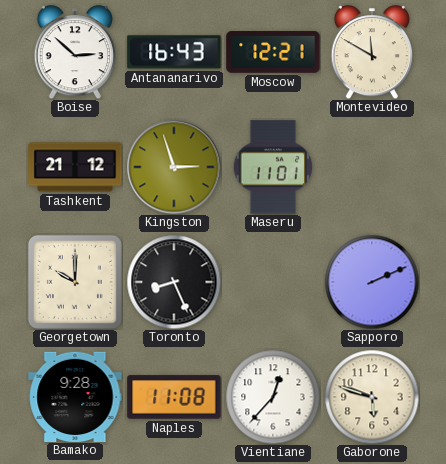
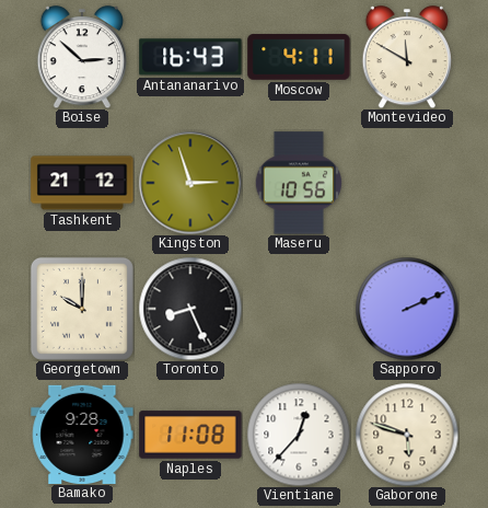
Moscow: 12:21 -> 4:11 (299, 57)
Maseru: 11:01 -> 10:56 (298, 183)
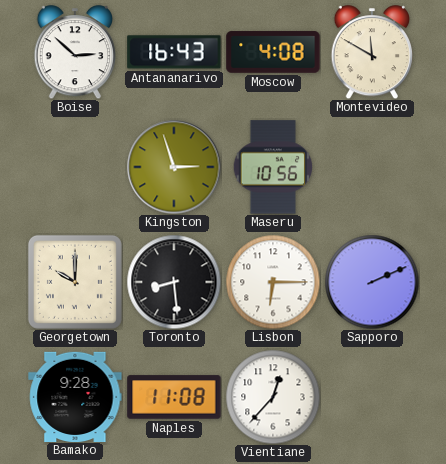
Moscow: 4:11 -> 4:08 (273, 52)
Tashkent: 21:12 -> none (82, 183)
Toronto: 8:26 -> 8:29 (174, 282)
Lisbon: none -> 6:15 (273, 282)
Gaborone: 5:48 -> none (407, 435)
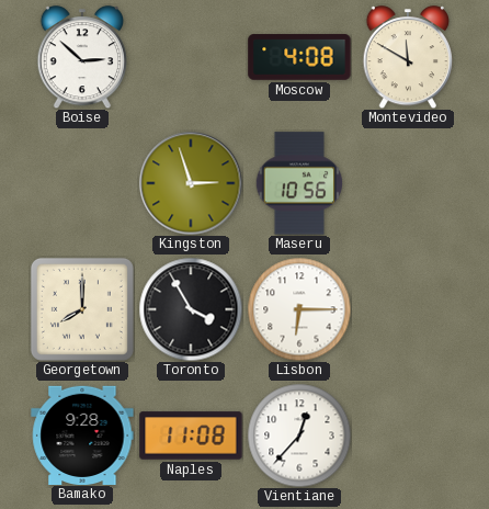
Antananarivo: 16:43 -> none (174, 52)
Georgetown: 10:00 -> 8:00 (82, 309)
Toronto: 8:29 -> 3:55 (191, 309)
Sapporo: 2:11 -> none (372, 282)
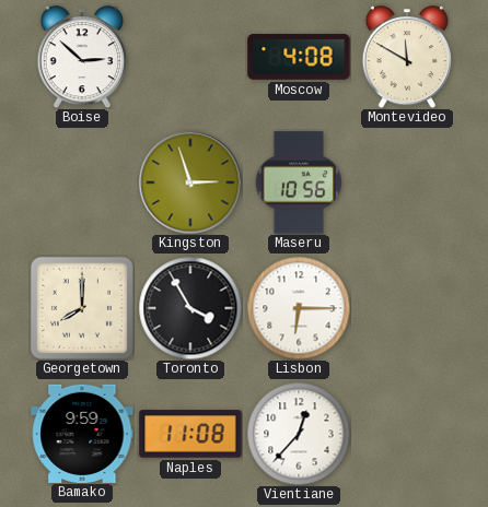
Bamako: 9:28 -> 9:59 (82, 433)
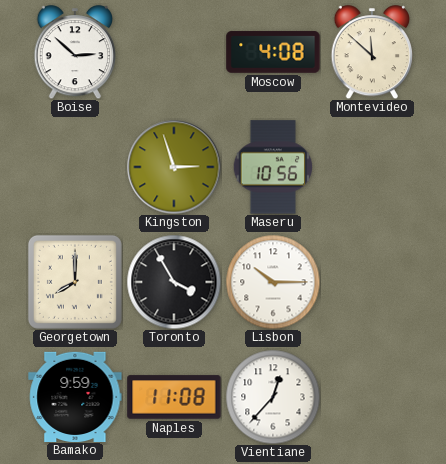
Montevideo: 11:50 -> 11:52 (371, 52)
Lisbon: 6:15 -> 10:15 (273, 282)
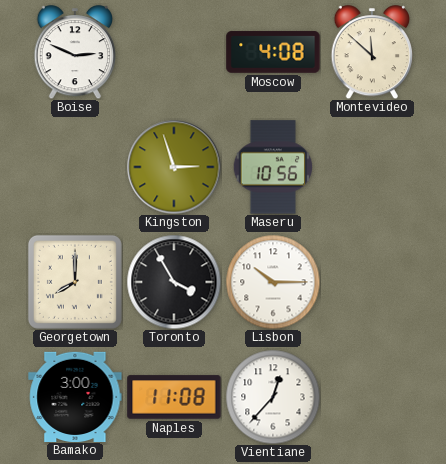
Boise: 2:52 -> 2:49 (74, 52)
Bamako: 9:59 -> 3:00 (75, 396)
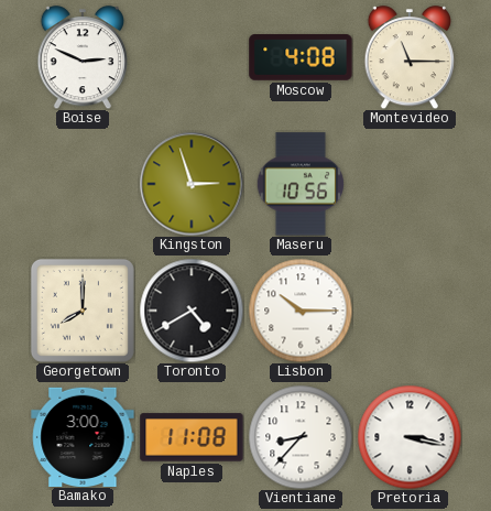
Montevideo: 11:52 -> 11:15 (408, 57)
Toronto: 3:55 -> 4:40 (192, 311)
Vientiane: 12:37 -> 8:37 (301, 437)
Pretoria: none -> 3:17 (410, 437)
